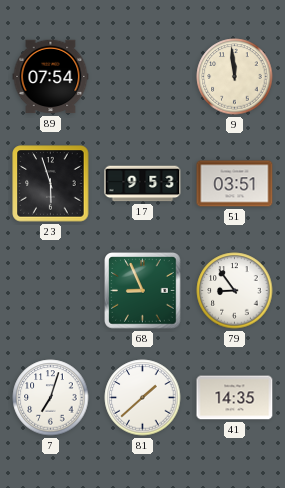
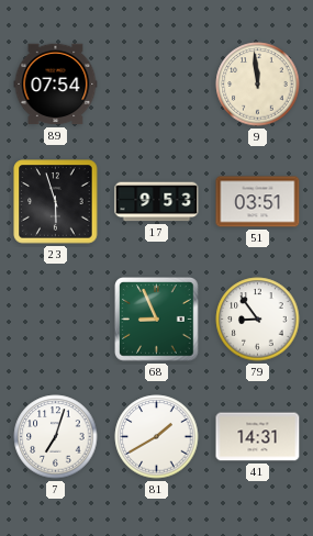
81: 1:38 -> 1:40 (157, 437)
41: 14:35 -> 14:31 (258, 437)
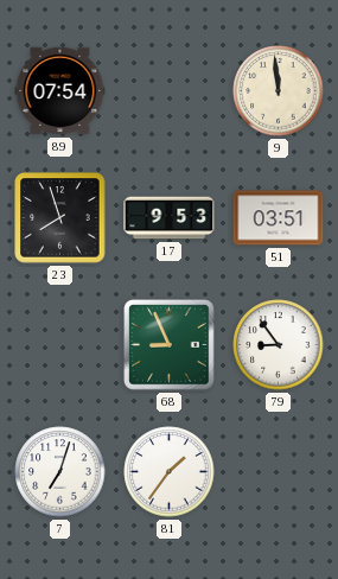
23: 5:57 -> 7:57 (60, 218)
81: 1:40 -> 1:36 (170, 472)
41: 14:31 -> none (258, 437)
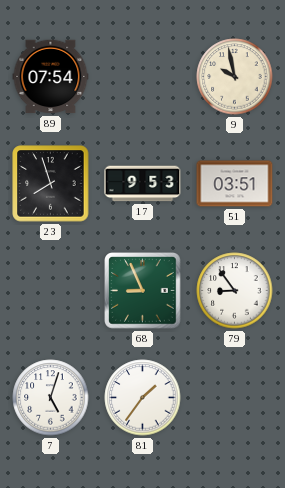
9: 11:59 -> 9:58 (235, 77)
7: 7:03 -> 5:03 (51, 398)
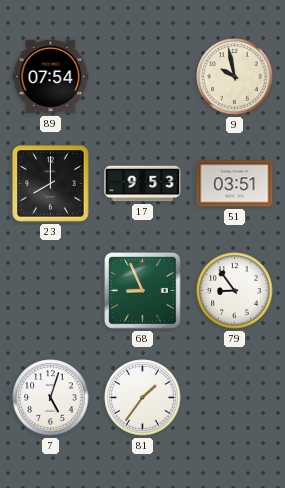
23: 7:57 -> 8:00 (51, 184)
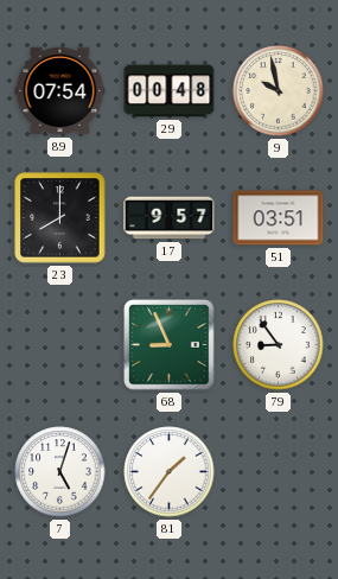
29: none -> 00:48 (170, 91)
17: 9:53 -> 9:57 (170, 218)
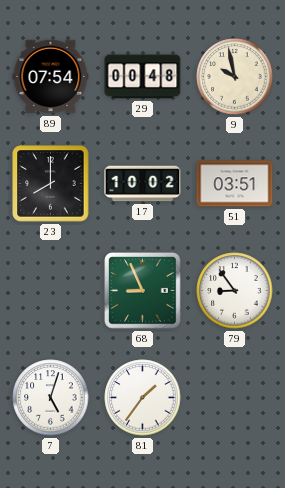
17: 9:57 -> 10:02 (143, 184)
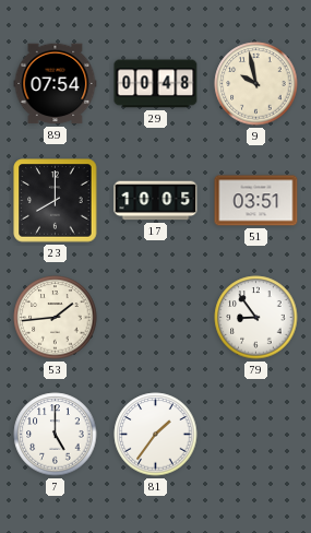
17: 10:02 -> 10:05 (156, 201)
53: none -> 1:44 (56, 318)
68: 8:56 -> none (143, 291)
7: 5:03 -> 5:00 (56, 435)
